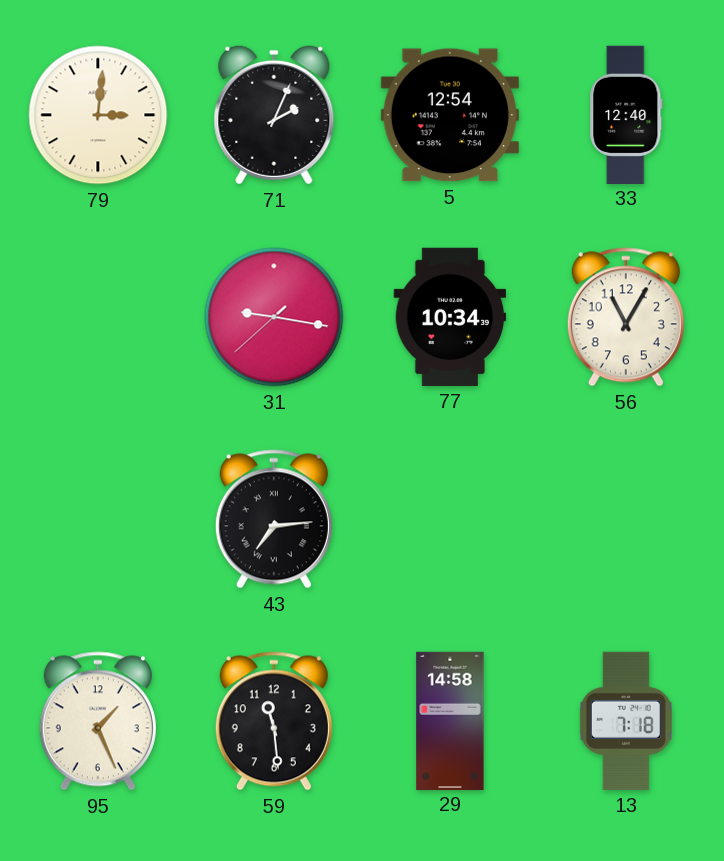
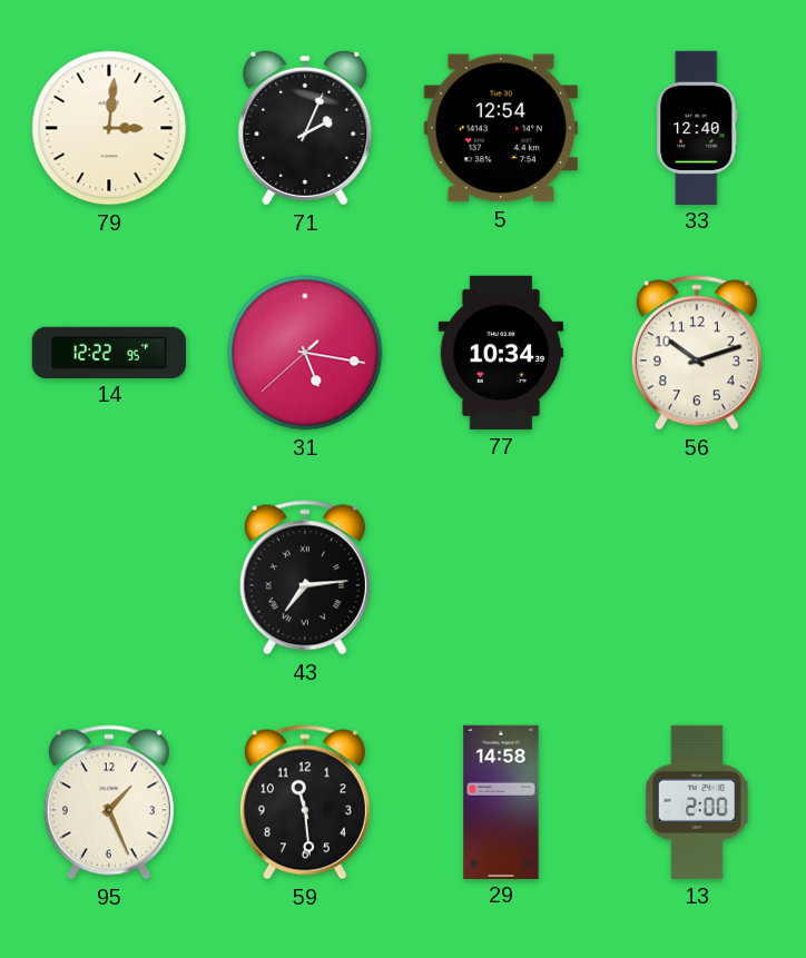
14: none -> 12:22 (109, 352)
31: 9:16 -> 5:16 (305, 353)
56: 11:05 -> 10:12 (697, 353)
13: 7:18 -> 2:00 (697, 802)
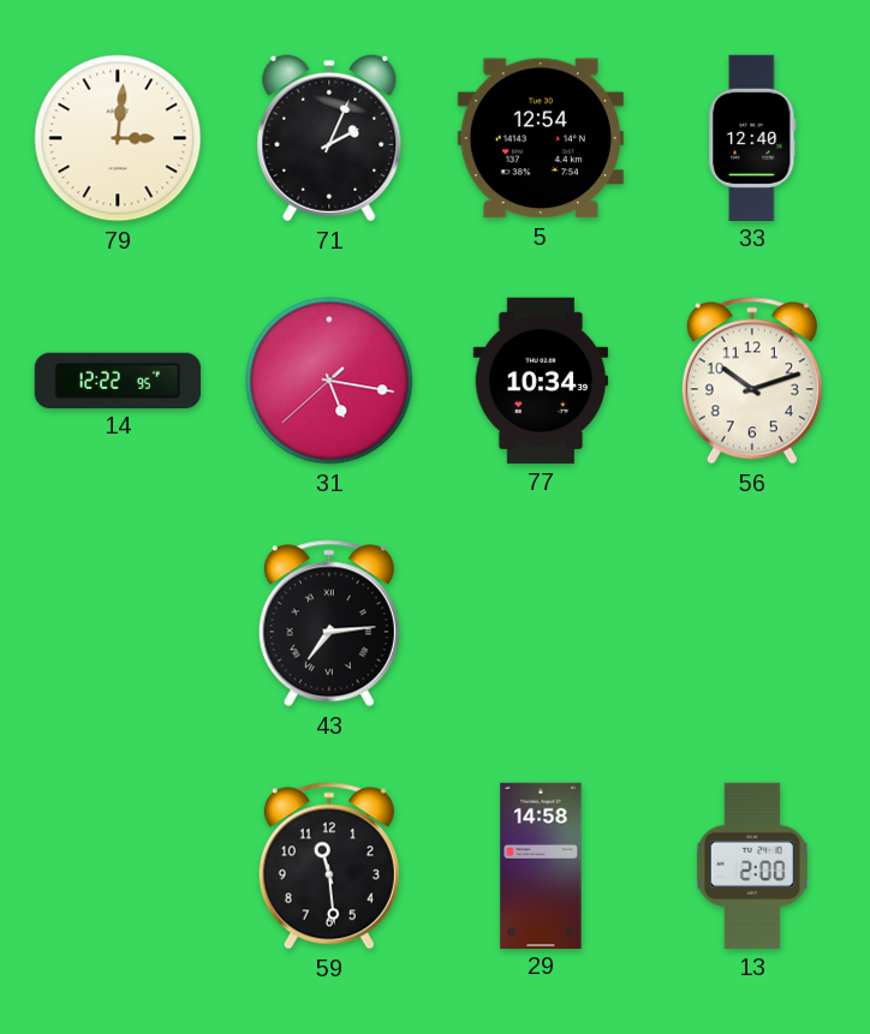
95: 1:26 -> none (109, 802)
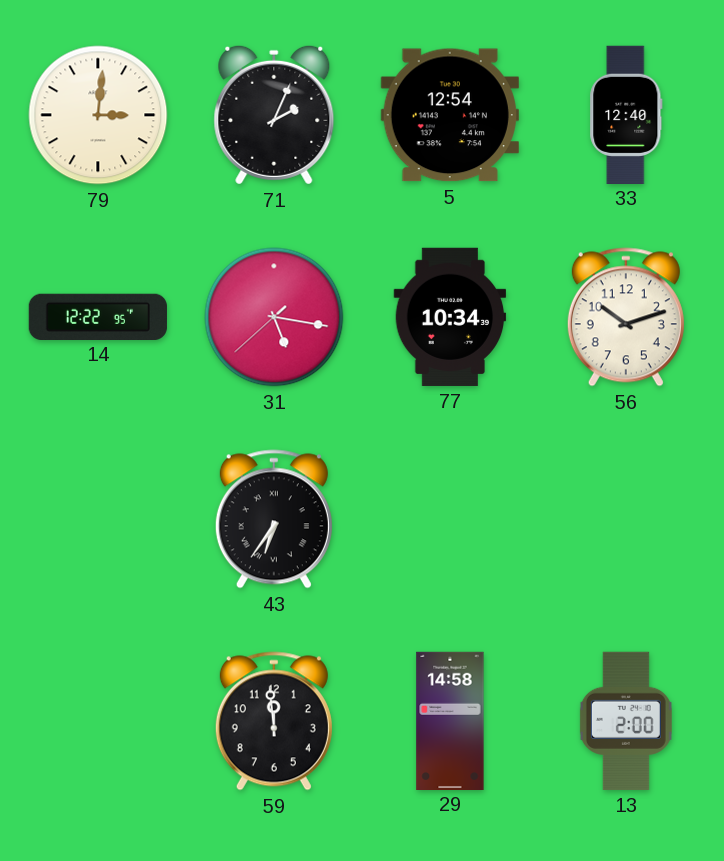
43: 7:14 -> 6:36 (274, 519)
59: 11:29 -> 11:59 (274, 721)
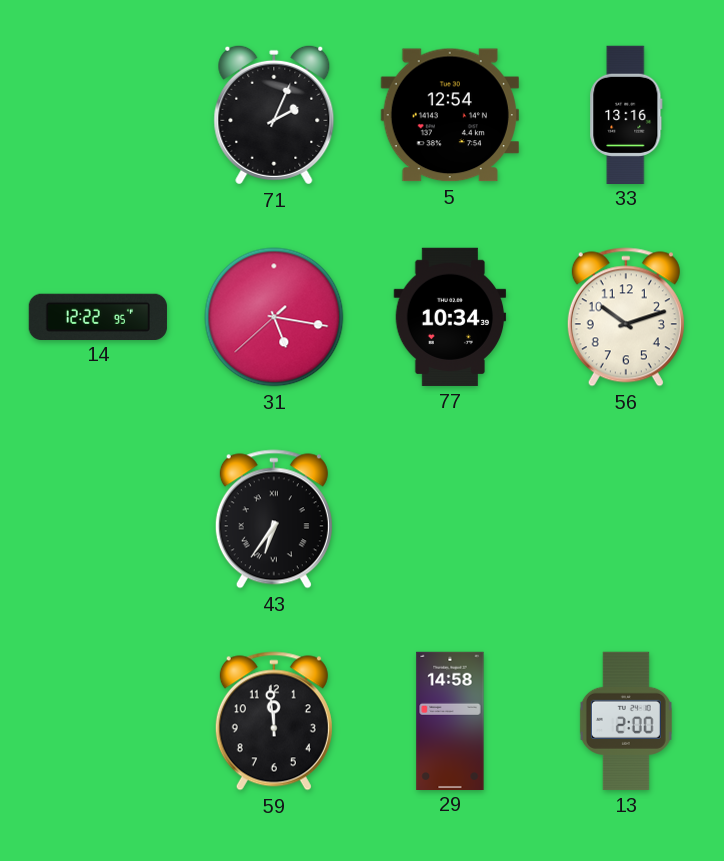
79: 3:01 -> none (98, 115)
33: 12:40 -> 13:16 (626, 114)
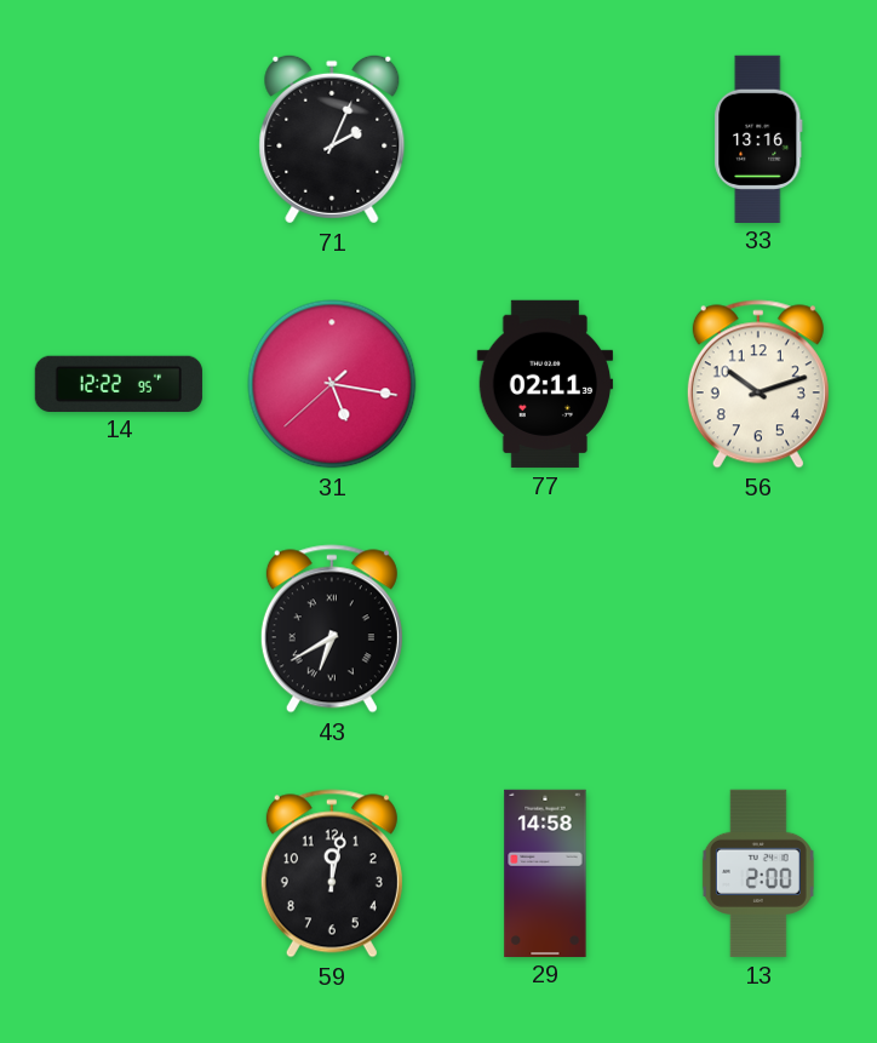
5: 12:54 -> none (450, 115)
77: 10:34 -> 02:11 (545, 384)
43: 6:36 -> 6:40 (332, 629)
59: 11:59 -> 12:02 (332, 873)
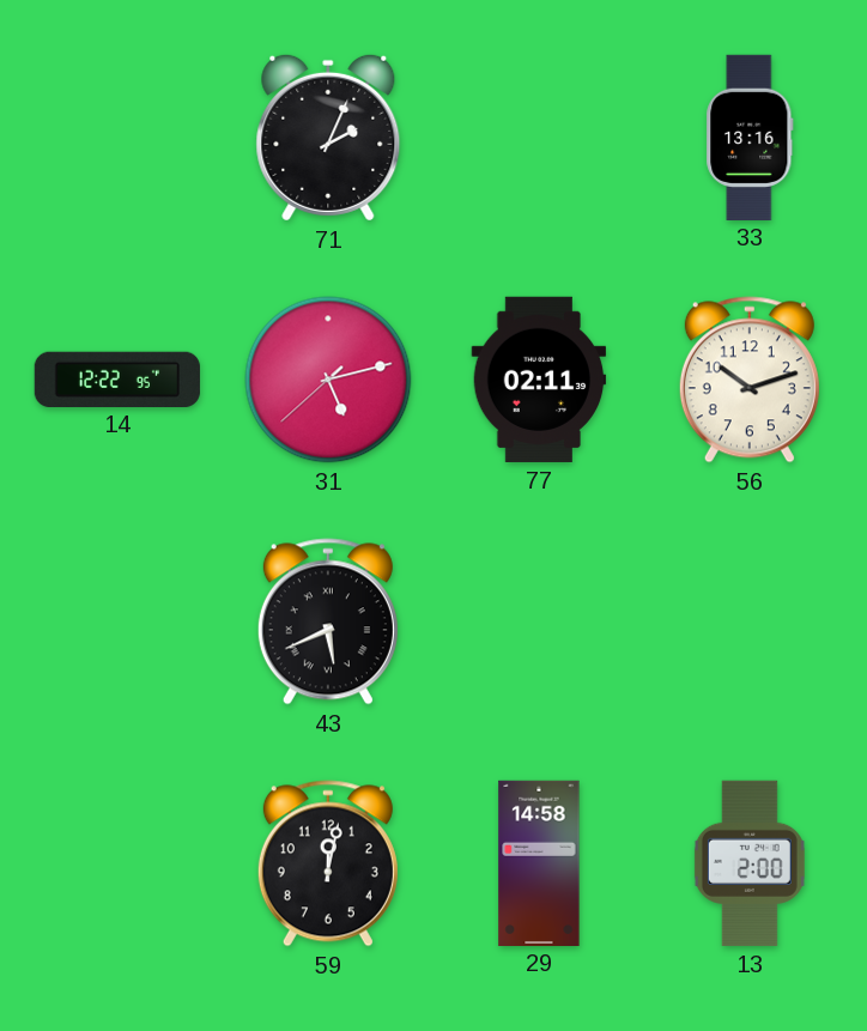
31: 5:16 -> 5:12 (328, 380)
43: 6:40 -> 5:41 (328, 621)
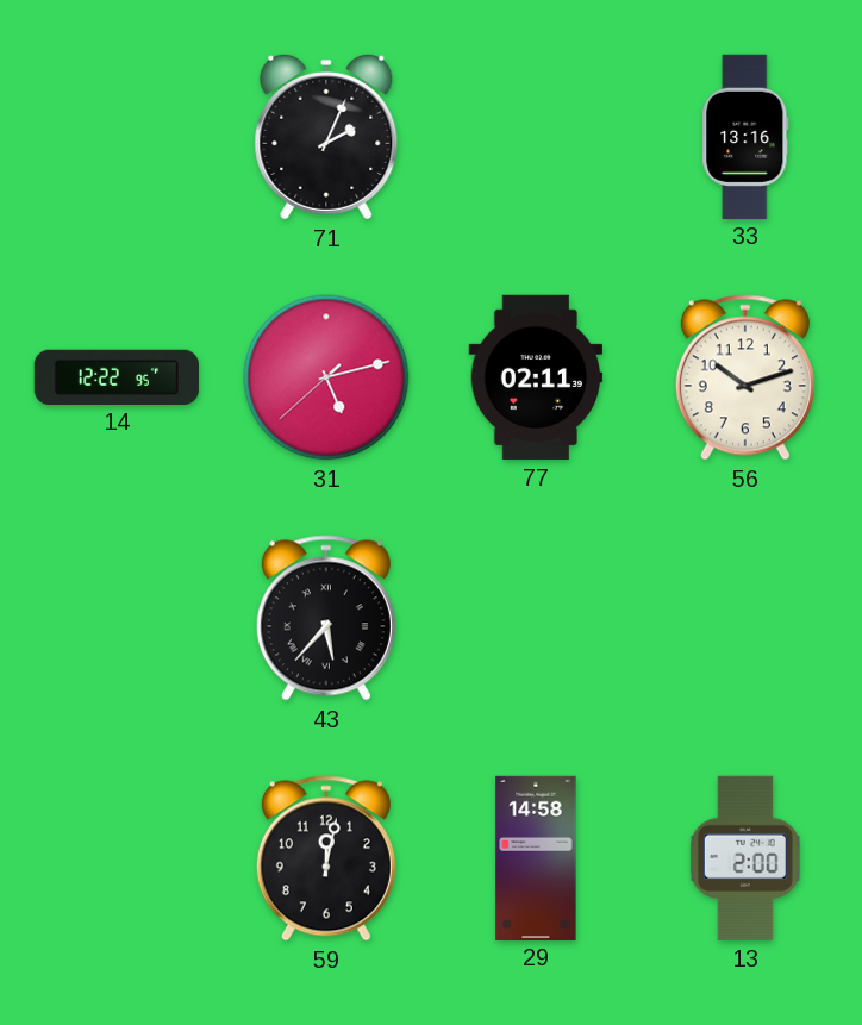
43: 5:41 -> 5:37 (326, 618)
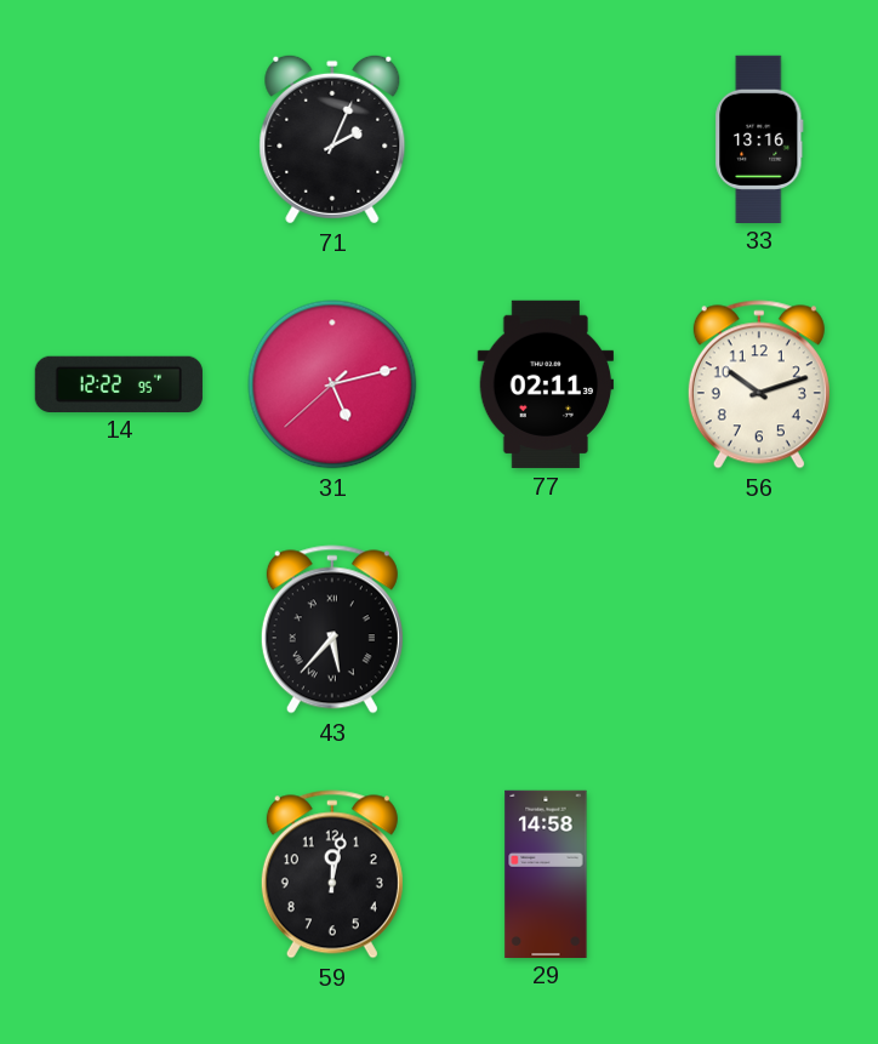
13: 2:00 -> none (745, 858)
